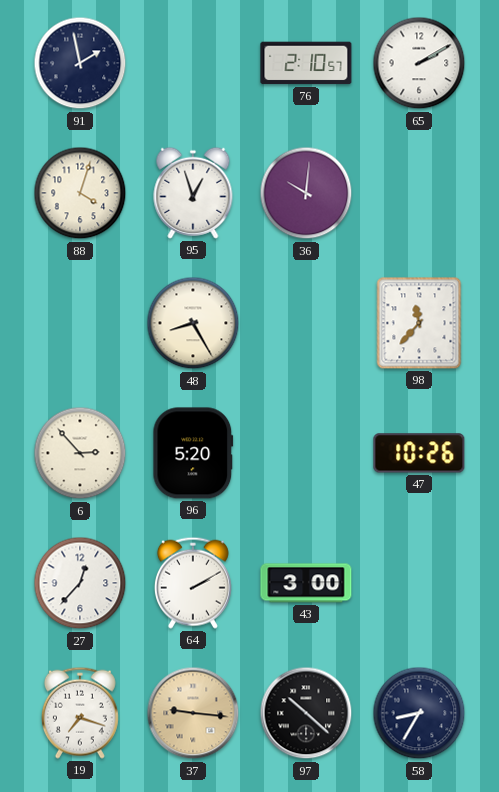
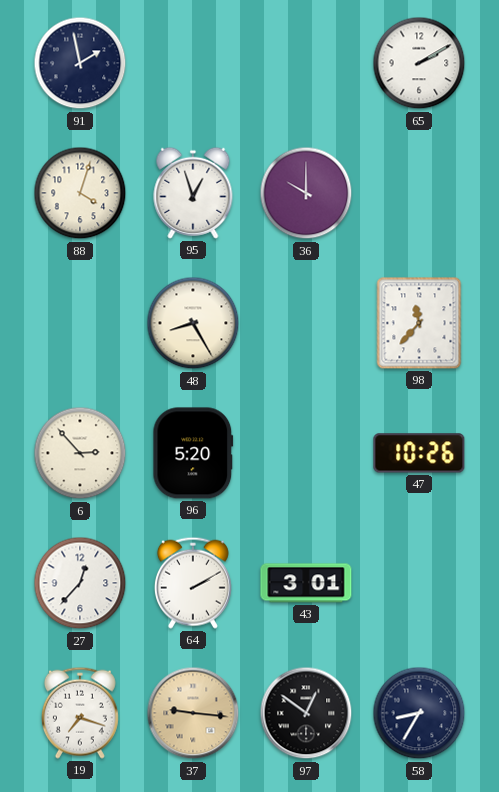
76: 2:10 -> none (306, 63)
36: 10:01 -> 10:00 (306, 193)
43: 3:00 -> 3:01 (306, 583)
97: 10:22 -> 12:51 (306, 713)
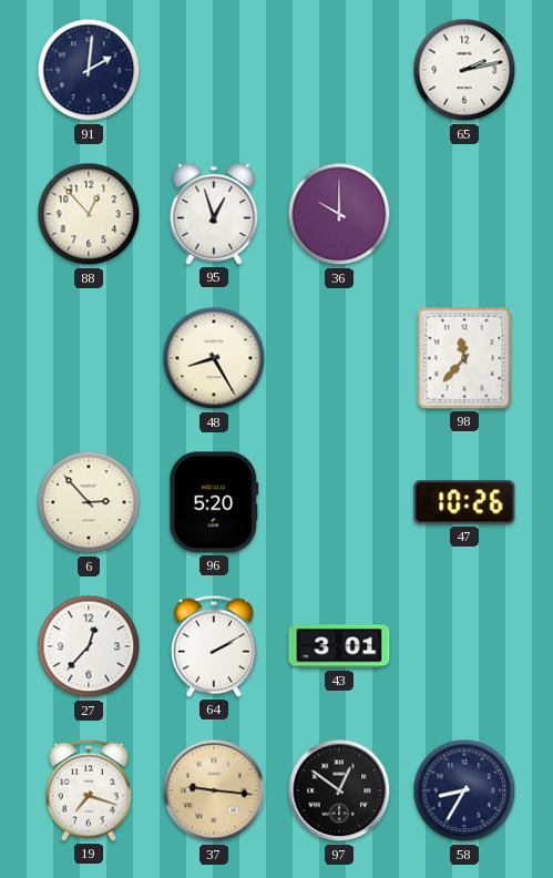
91: 1:58 -> 2:01 (89, 70)
65: 2:10 -> 2:13 (464, 70)
88: 4:03 -> 12:53 (89, 214)
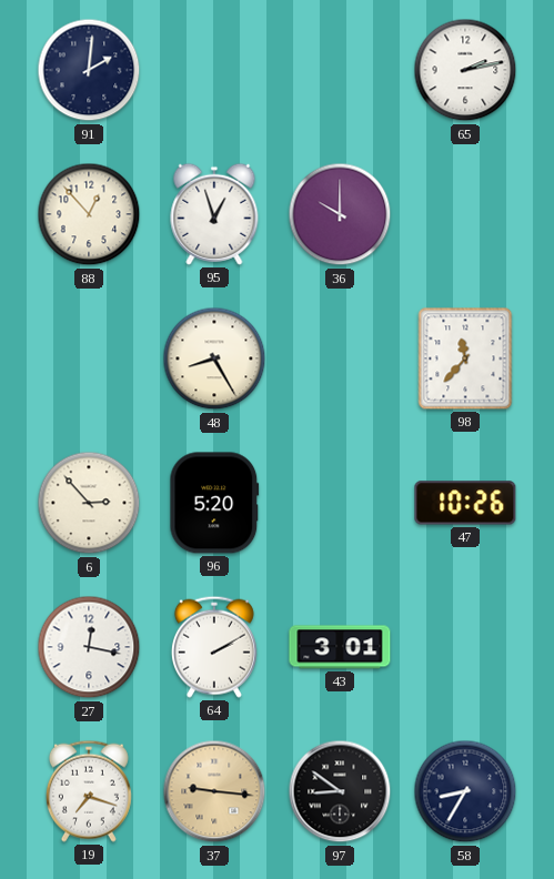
27: 12:37 -> 12:17 (89, 647)
97: 12:51 -> 8:51 (340, 791)
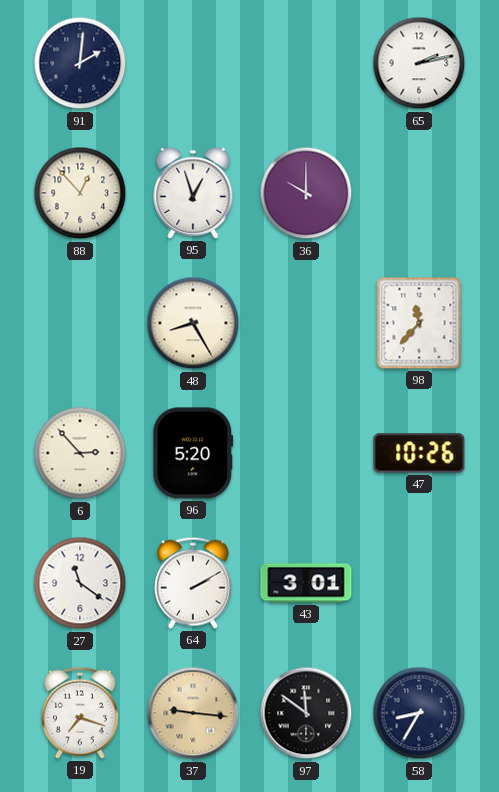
27: 12:17 -> 11:21 (80, 583)
97: 8:51 -> 11:51 (306, 713)
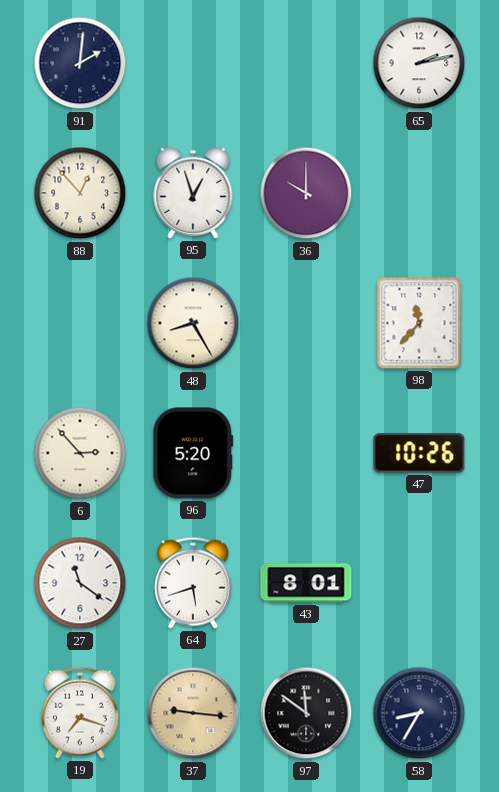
64: 2:10 -> 5:42 (193, 583)
43: 3:01 -> 8:01 (306, 583)
